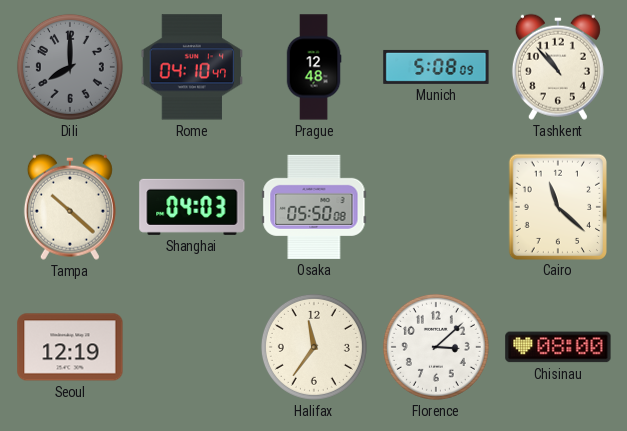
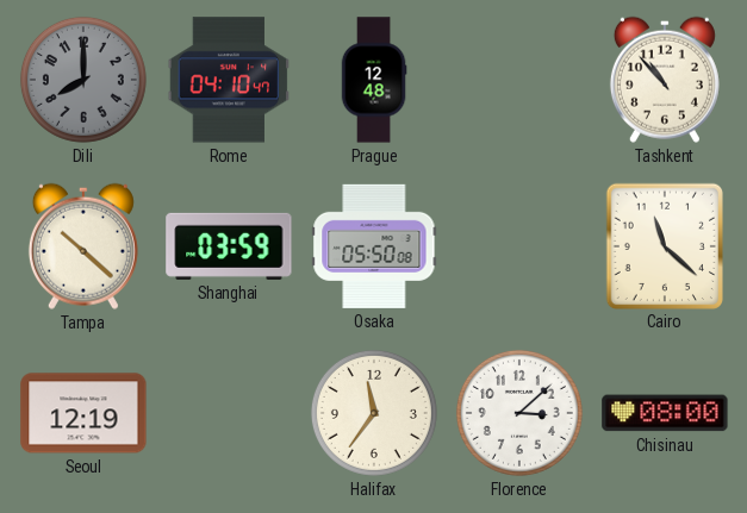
Munich: 5:08 -> none (436, 67)
Shanghai: 04:03 -> 03:59 (229, 246)
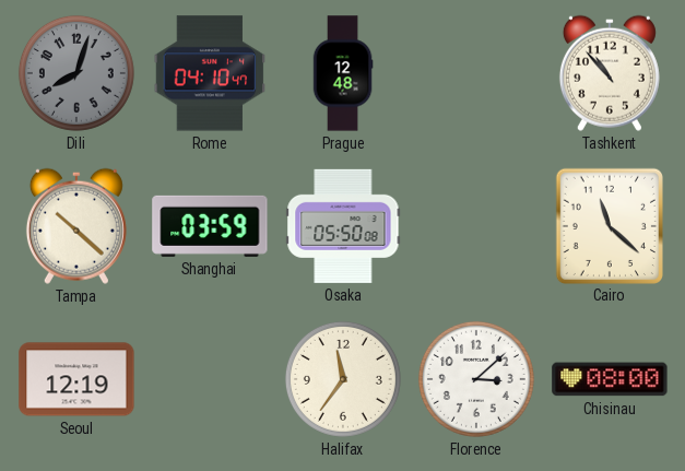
Dili: 8:00 -> 8:03 (76, 73)
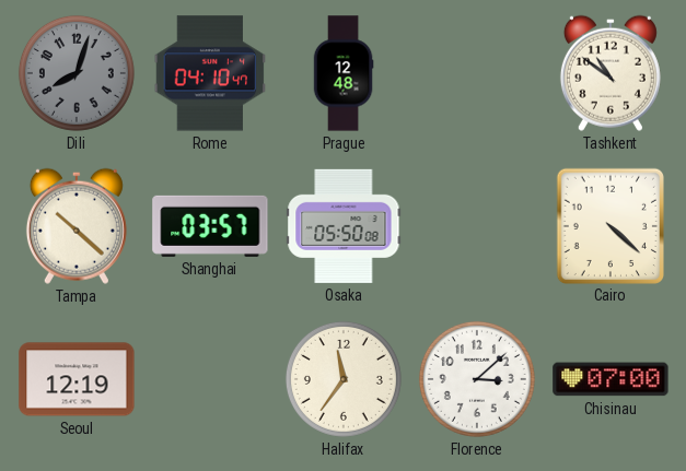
Tashkent: 10:53 -> 10:51 (611, 73)
Shanghai: 03:59 -> 03:57 (210, 226)
Cairo: 11:22 -> 4:22 (609, 225)
Chisinau: 08:00 -> 07:00 (611, 379)
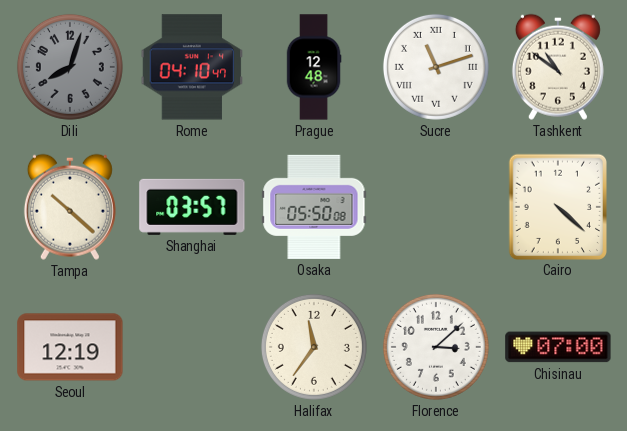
Sucre: none -> 11:12 (436, 67)
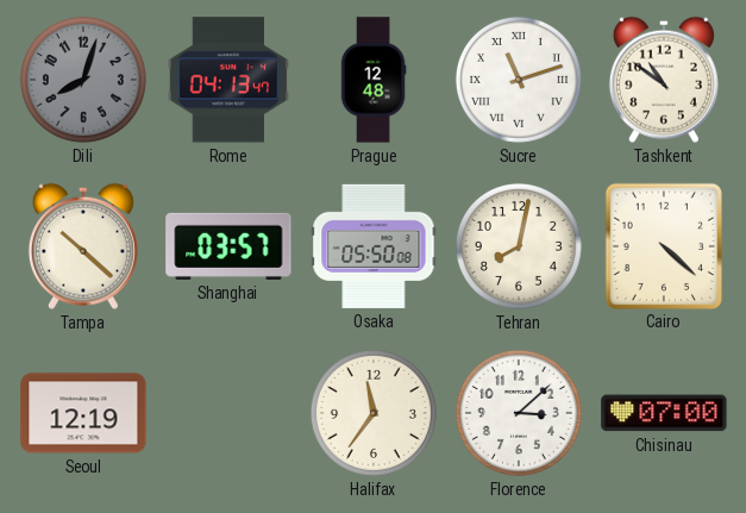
Rome: 04:10 -> 04:13 (228, 80)
Tehran: none -> 8:02 (519, 246)
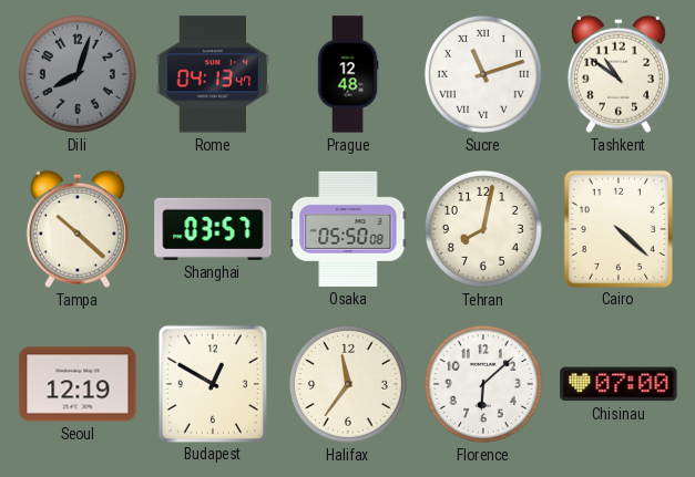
Budapest: none -> 12:50 (212, 383)
Florence: 3:08 -> 6:08 (483, 384)
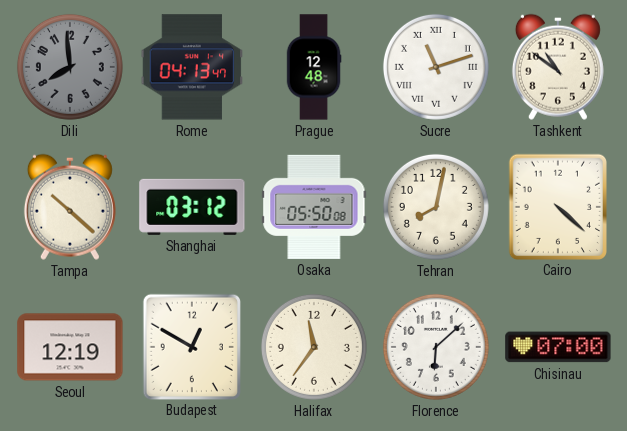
Dili: 8:03 -> 7:59 (70, 67)
Shanghai: 03:57 -> 03:12 (192, 207)
